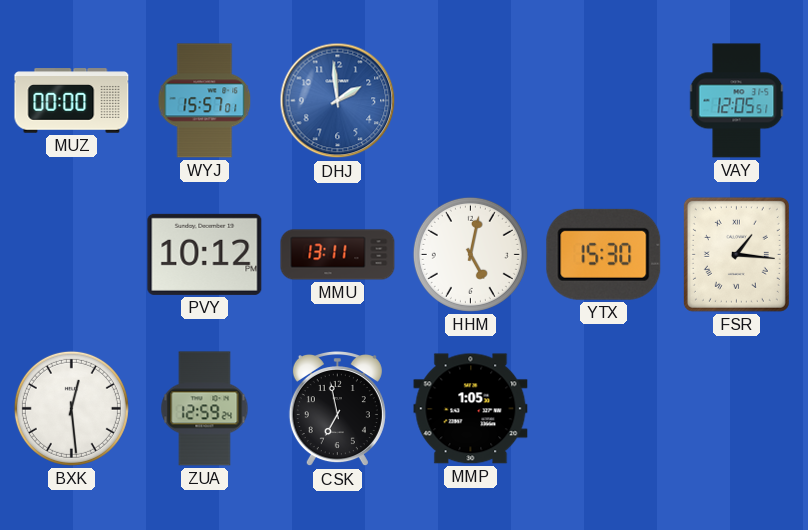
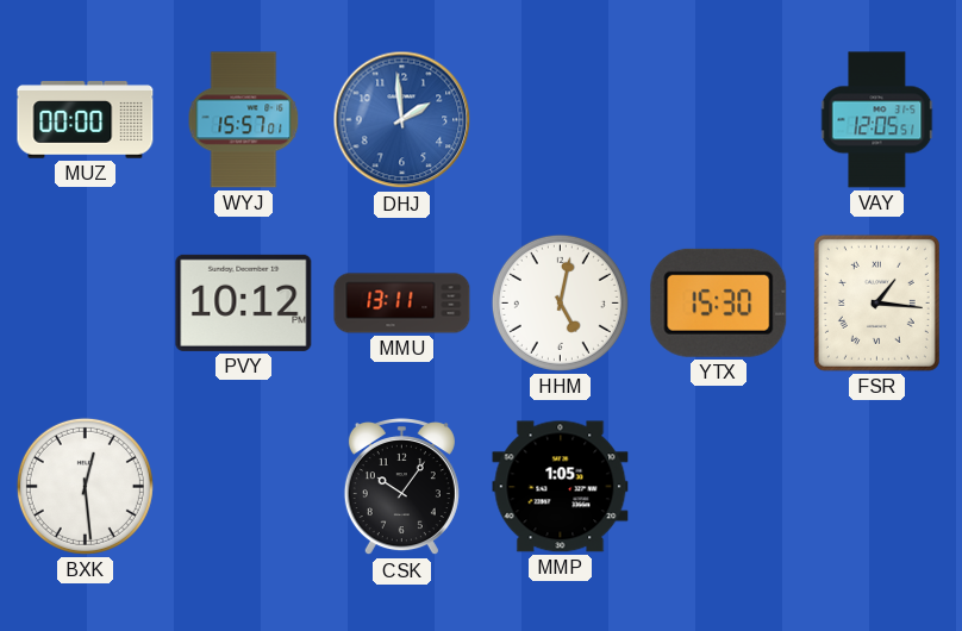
ZUA: 12:59 -> none (205, 409)
CSK: 6:58 -> 10:06 (401, 488)
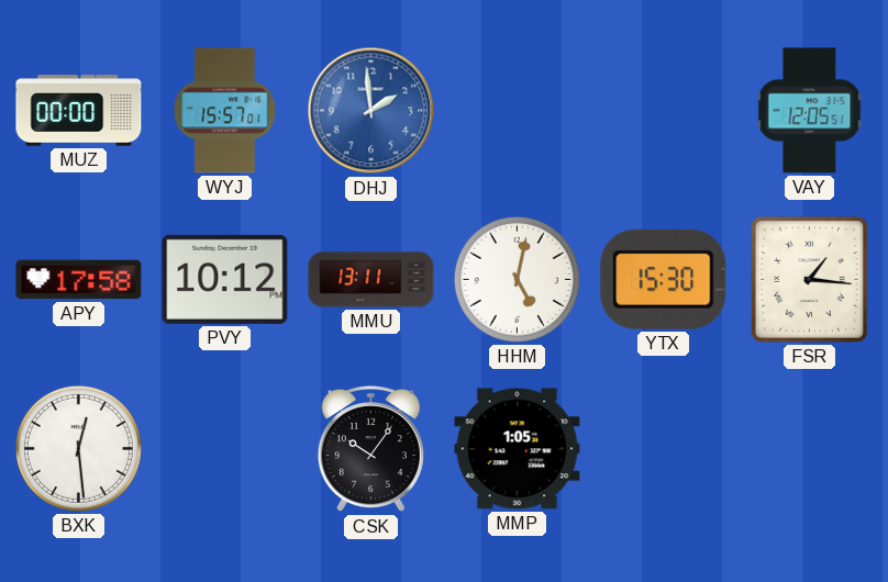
APY: none -> 17:58 (79, 280)
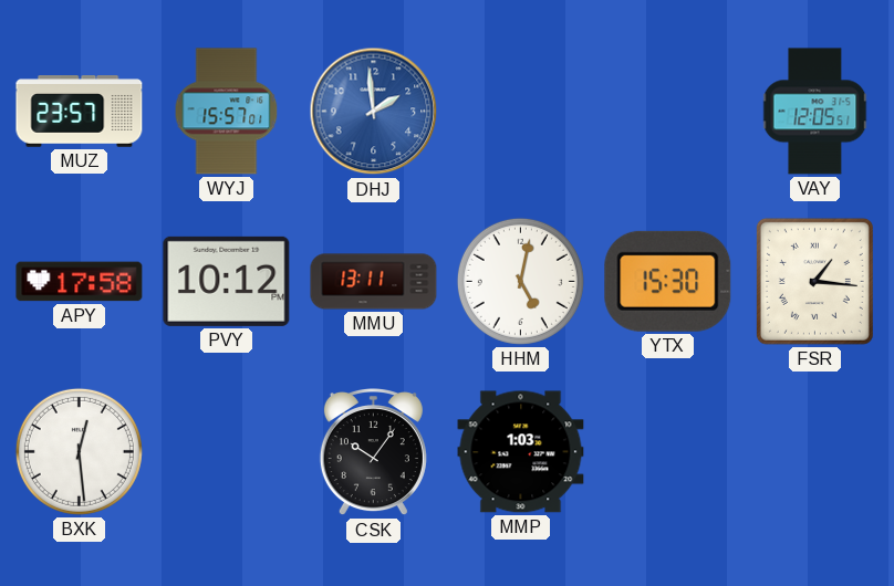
MUZ: 00:00 -> 23:57 (80, 112)
MMP: 1:05 -> 1:03 (521, 452)
